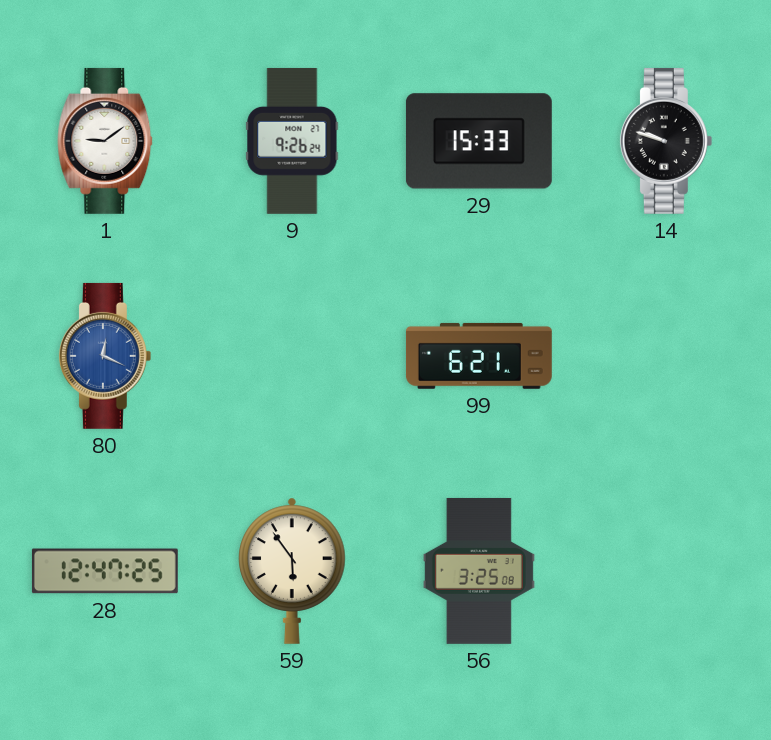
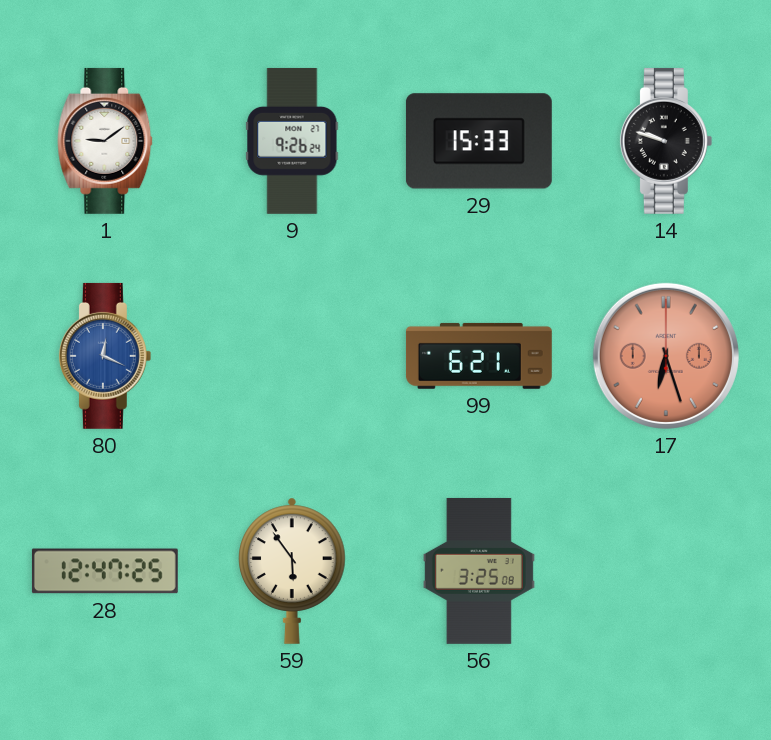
17: none -> 6:27 (666, 356)
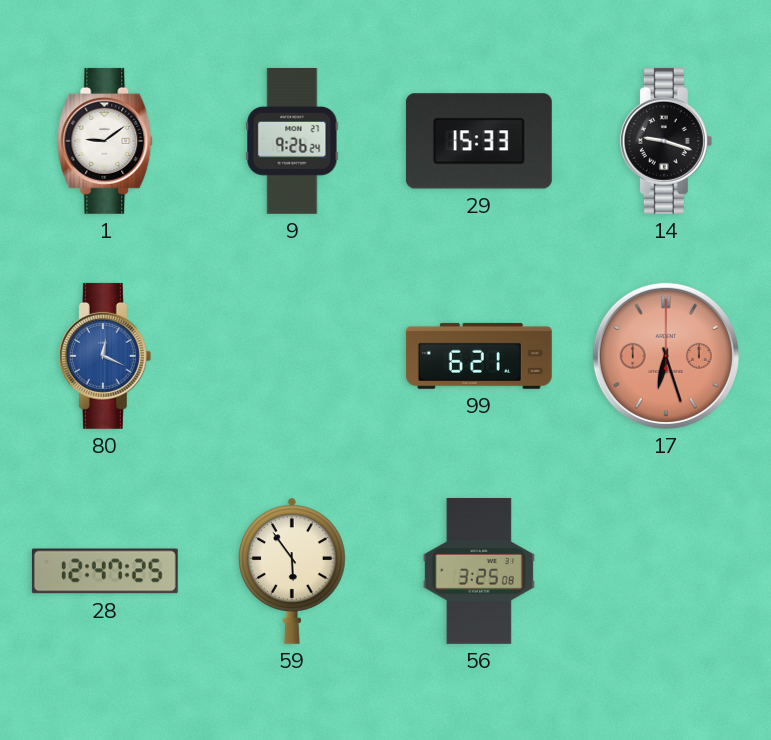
14: 9:48 -> 9:18 (666, 141)
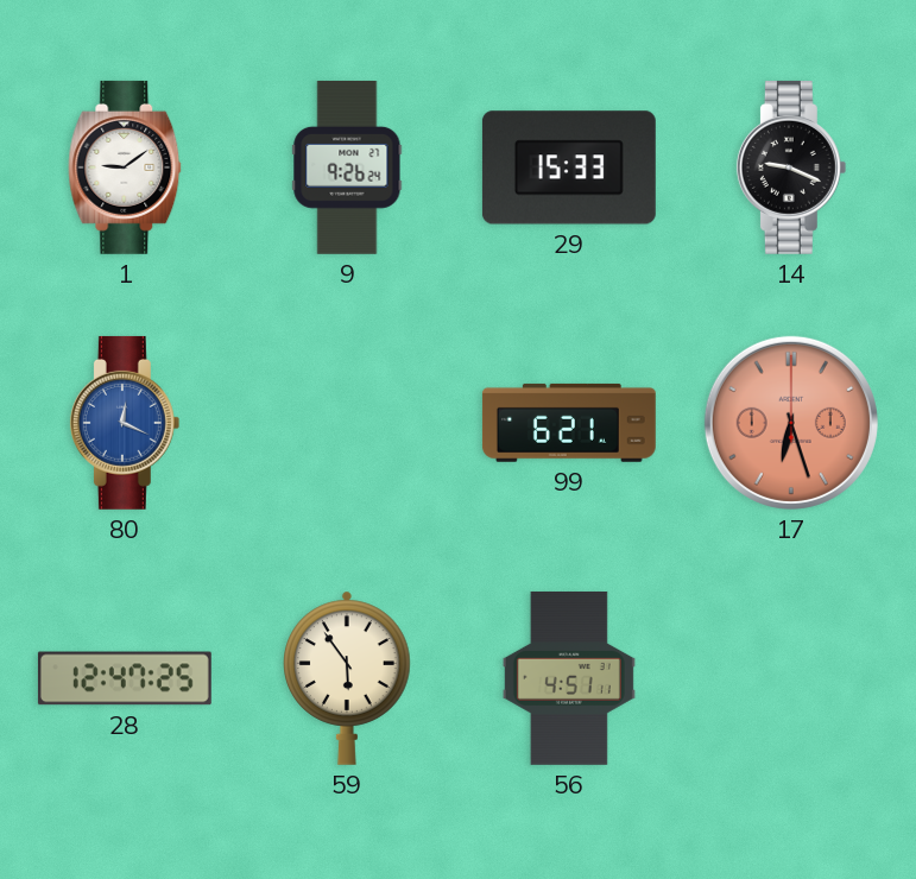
14: 9:18 -> 9:19 (791, 167)
56: 3:25 -> 4:51 (569, 678)
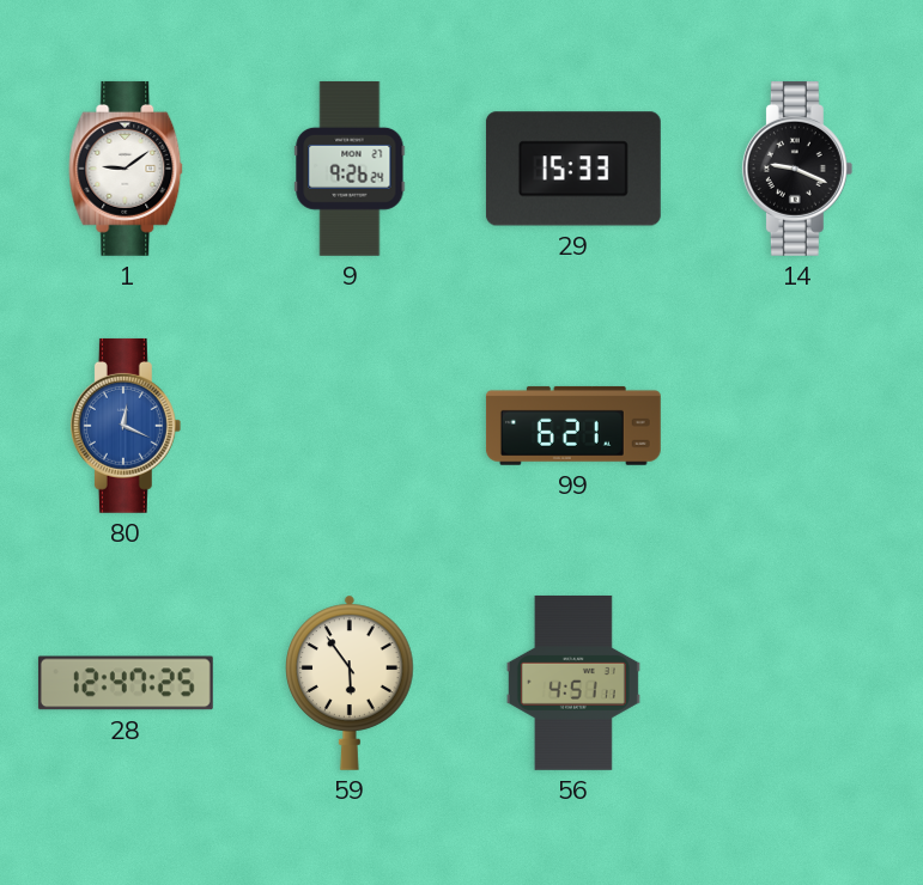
17: 6:27 -> none (791, 423)
